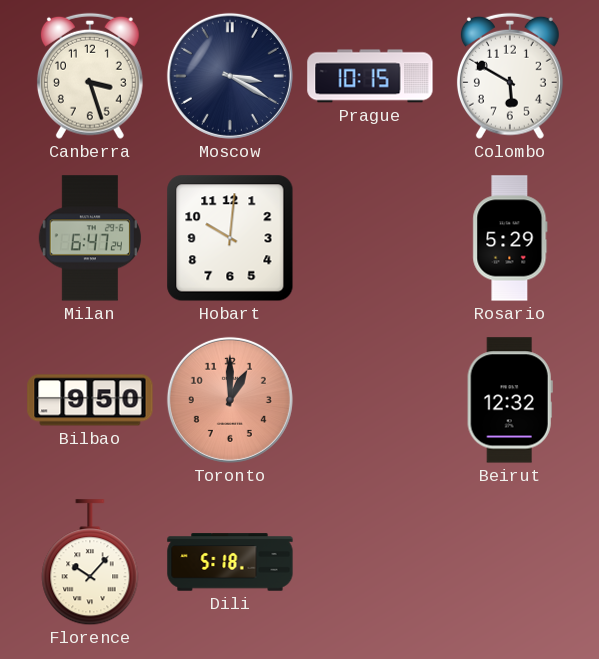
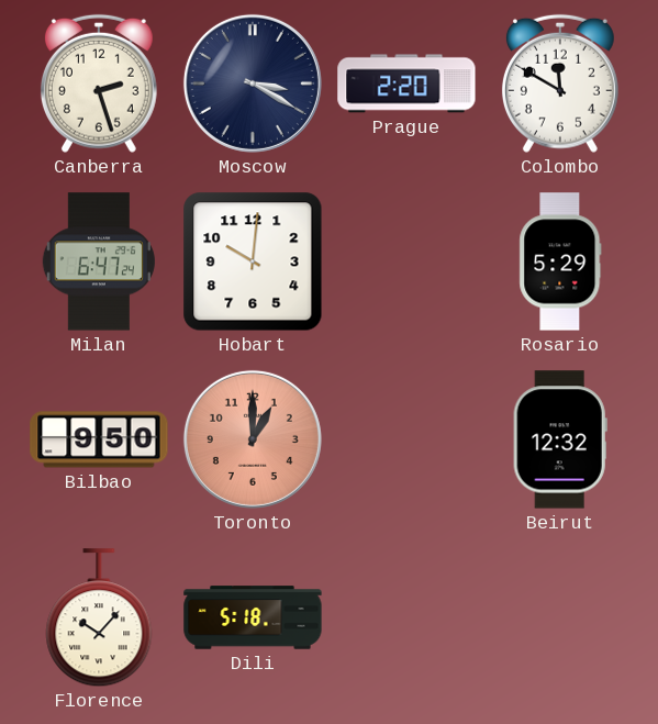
Canberra: 3:27 -> 2:27 (99, 83)
Prague: 10:15 -> 2:20 (406, 83)
Colombo: 5:50 -> 11:50 (560, 83)
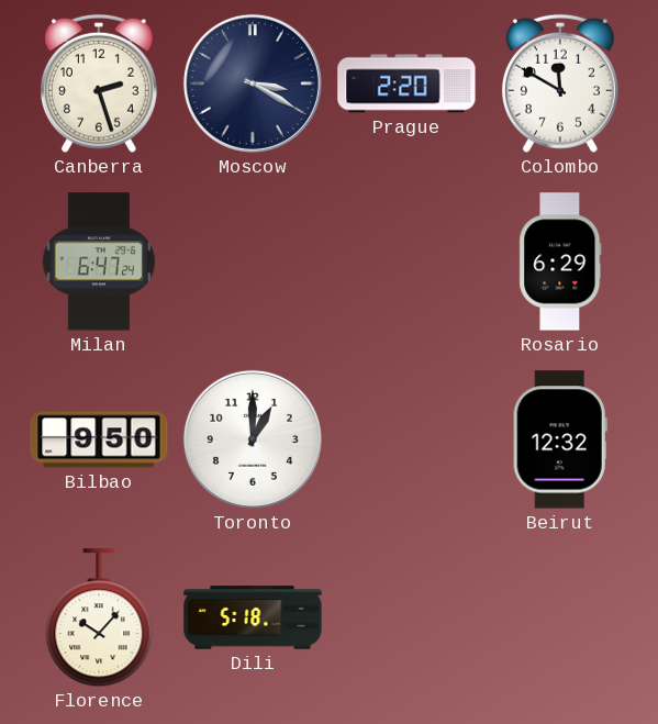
Hobart: 10:01 -> none (253, 261)
Rosario: 5:29 -> 6:29 (560, 261)
Toronto dial: salmon -> white (253, 439)
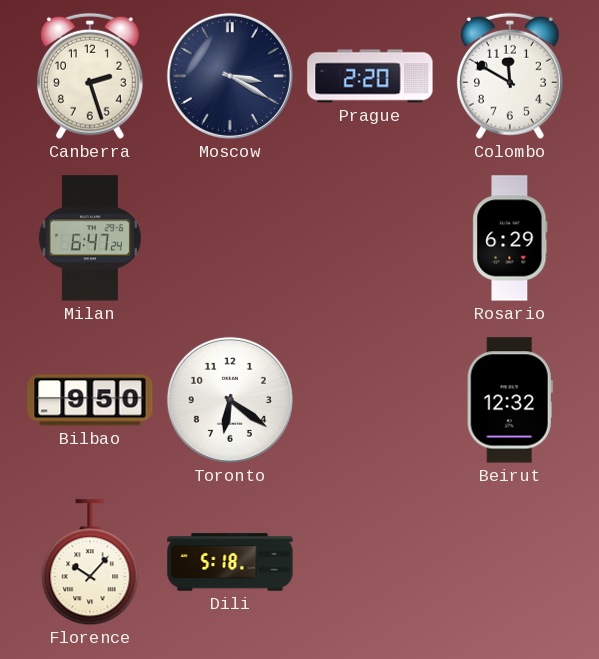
Toronto: 1:00 -> 6:21 (230, 400)
